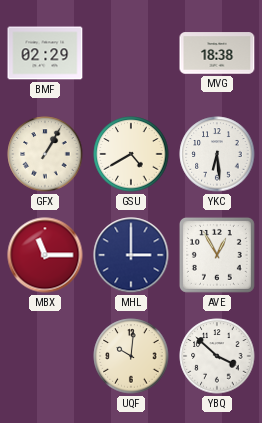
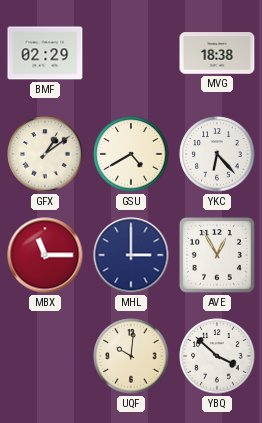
GFX: 1:05 -> 1:09 (45, 154)
YKC: 6:29 -> 6:23 (217, 154)
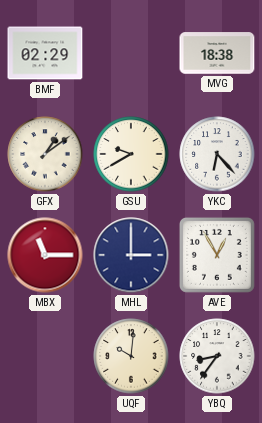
GSU: 4:40 -> 9:40 (131, 154)
YBQ: 3:52 -> 8:36 (217, 356)
